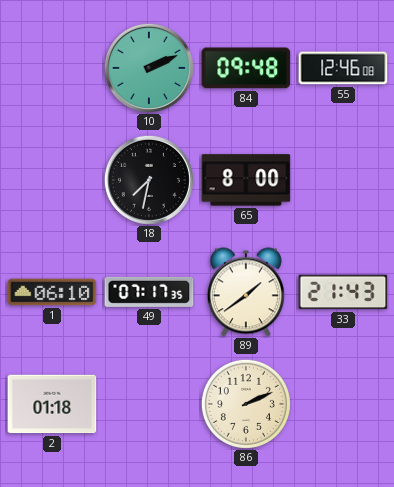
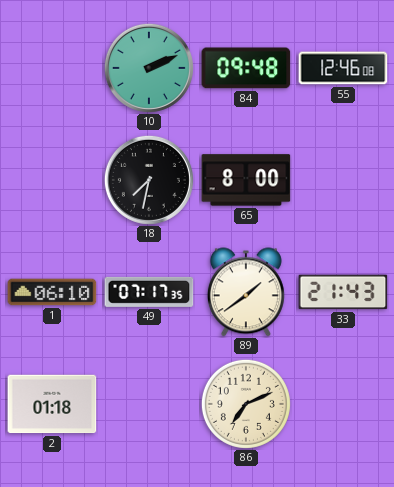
86: 2:11 -> 7:11 (246, 404)
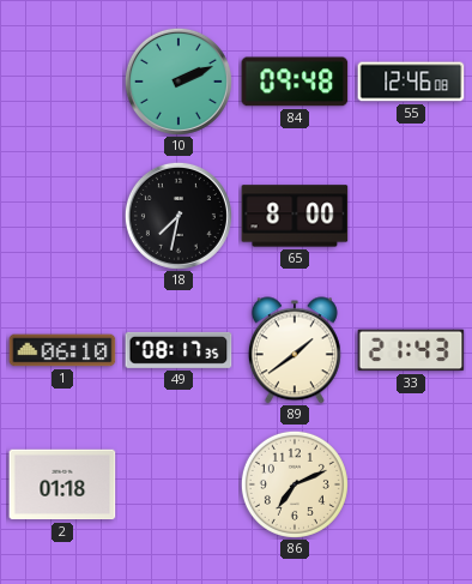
49: 07:17 -> 08:17 (178, 350)
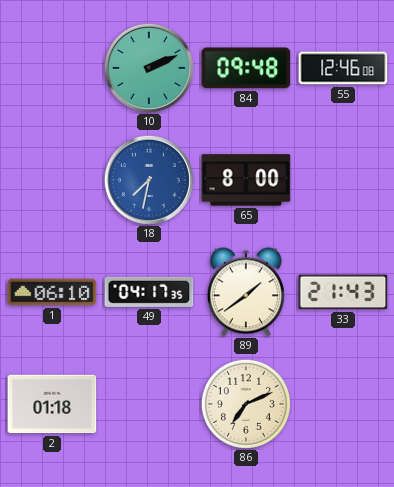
18 dial: black -> blue (149, 180)
49: 08:17 -> 04:17 (149, 292)
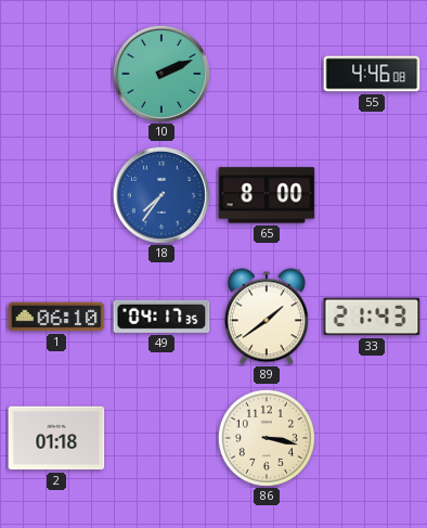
84: 09:48 -> none (246, 68)
55: 12:46 -> 4:46 (372, 74)
18: 7:32 -> 7:36 (161, 195)
86: 7:11 -> 3:17 (267, 438)
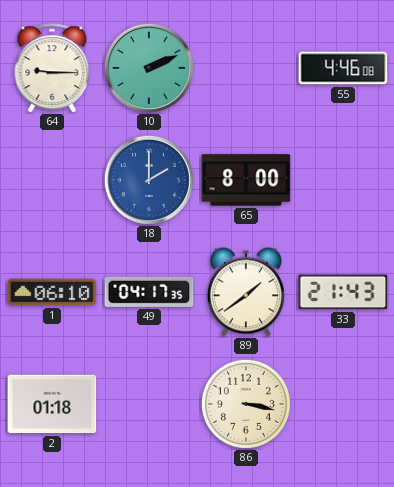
64: none -> 9:15 (52, 68)
18: 7:36 -> 2:00 (149, 180)
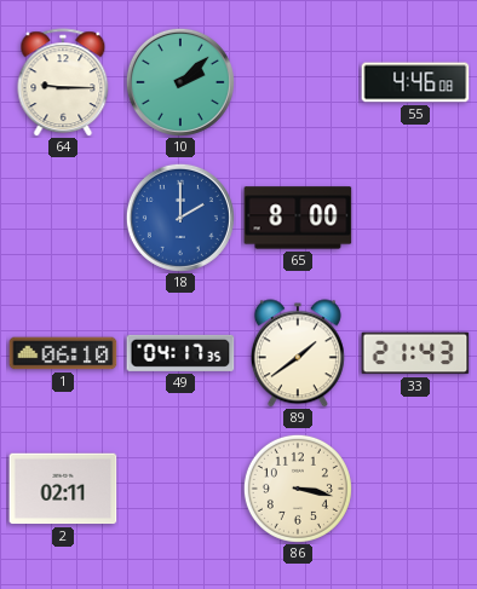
10: 2:11 -> 2:08 (180, 82)
2: 01:18 -> 02:11 (63, 489)
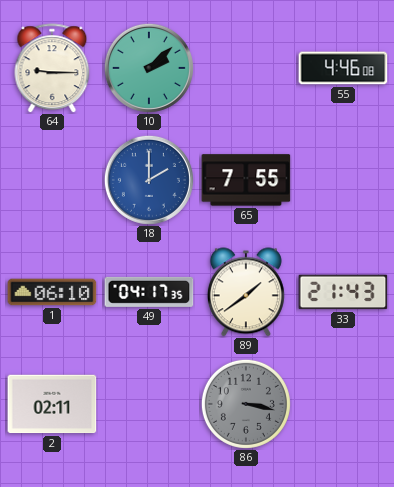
65: 8:00 -> 7:55 (246, 180)
86 dial: cream -> grey (246, 404)
